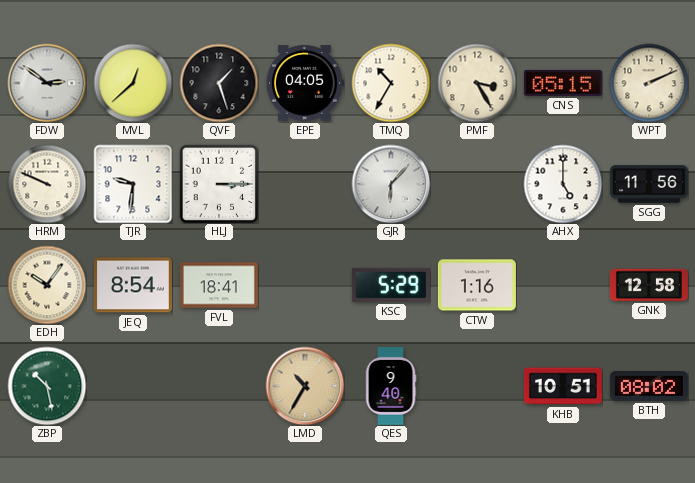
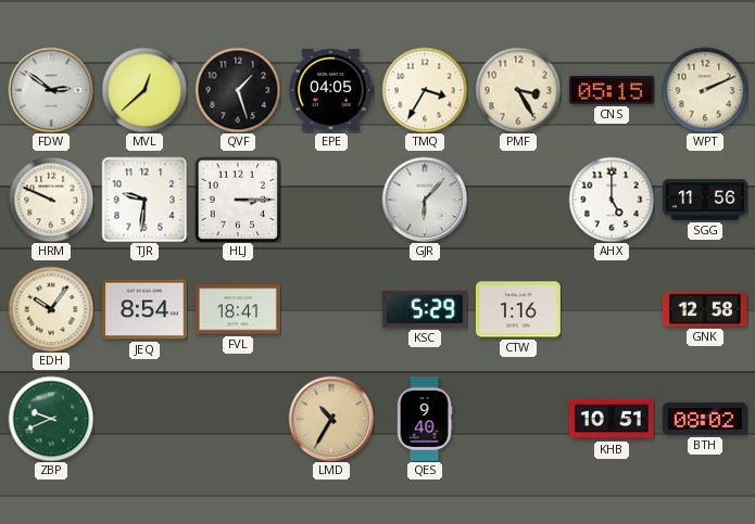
TMQ: 10:35 -> 3:35 (425, 90)
ZBP: 10:28 -> 9:41 (51, 419)
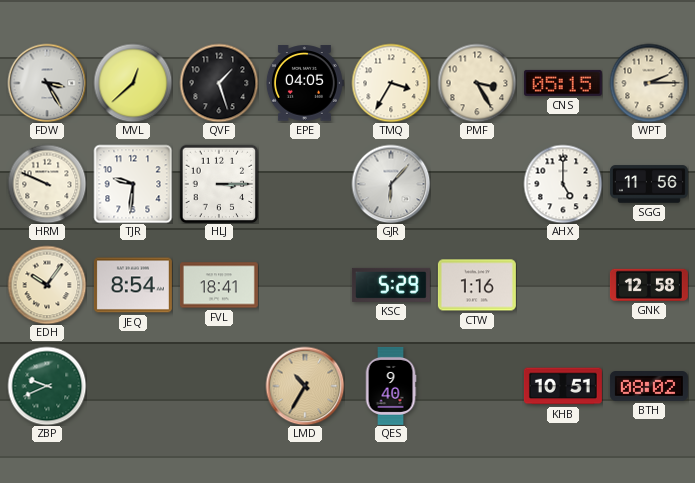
FDW: 2:51 -> 3:25 (47, 83)
WPT: 2:11 -> 2:15 (649, 83)
